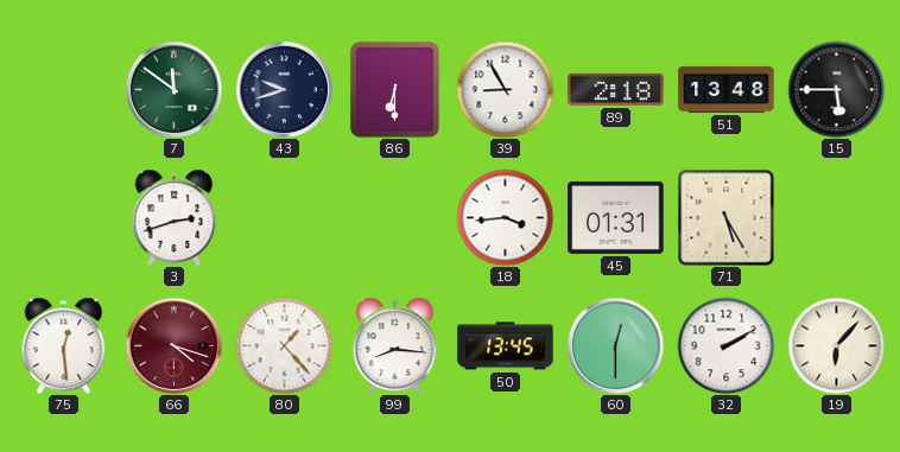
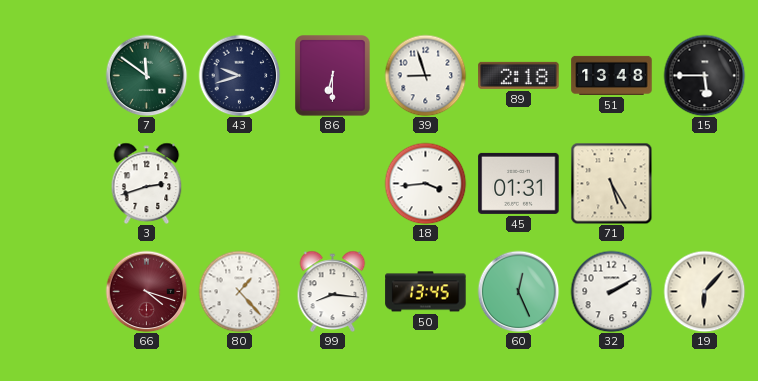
39: 8:55 -> 8:57 (425, 75)
75: 12:29 -> none (64, 345)
60: 12:30 -> 12:26 (518, 291)
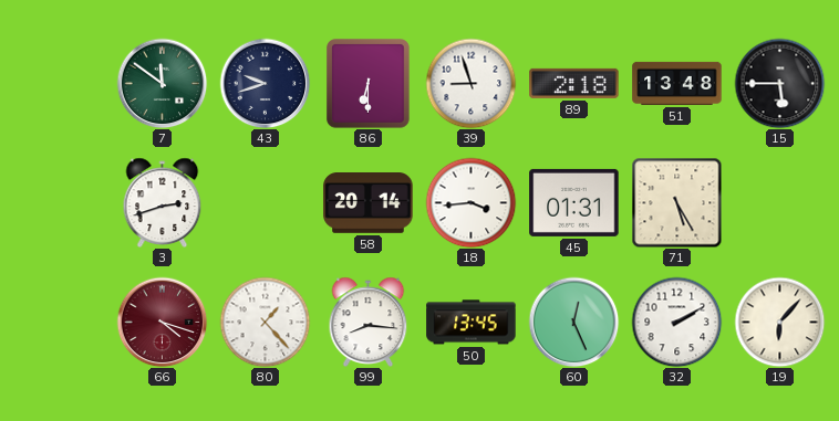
58: none -> 20:14 (369, 203)
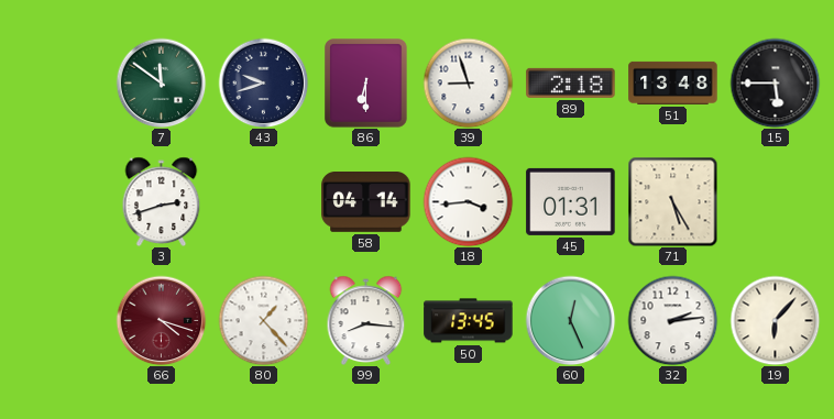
58: 20:14 -> 04:14 (366, 202)
32: 2:10 -> 2:14 (672, 320)
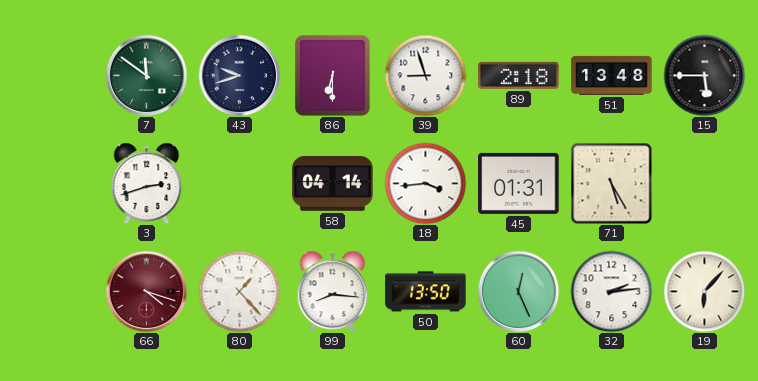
50: 13:45 -> 13:50 (426, 292)
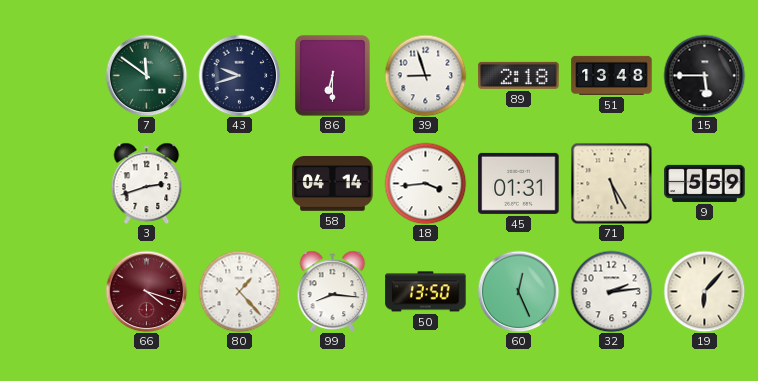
9: none -> 5:59 (705, 183)
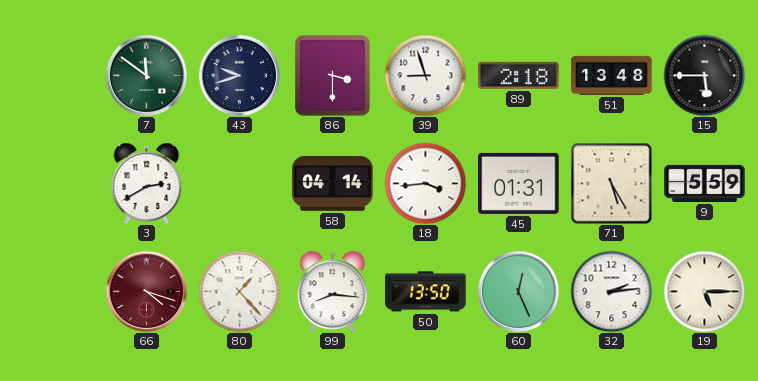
86: 6:30 -> 3:30 (333, 76)
3: 2:42 -> 2:40 (147, 183)
19: 6:07 -> 5:15 (704, 291)
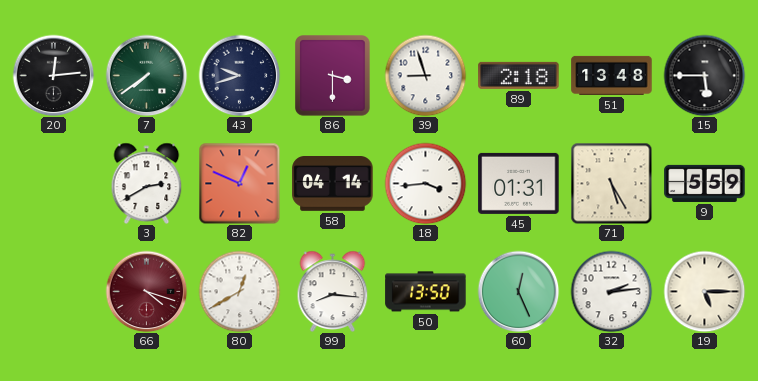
20: none -> 12:14 (53, 75)
7: 11:51 -> 7:39 (146, 75)
82: none -> 12:49 (239, 183)
80: 1:23 -> 12:40 (239, 291)
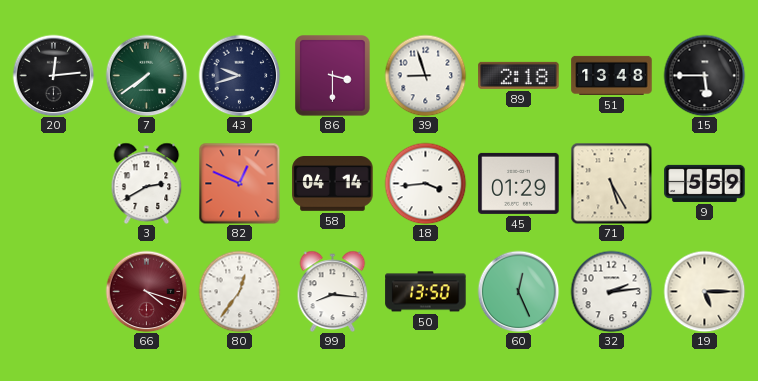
45: 01:31 -> 01:29 (519, 183)
80: 12:40 -> 12:36 (239, 291)
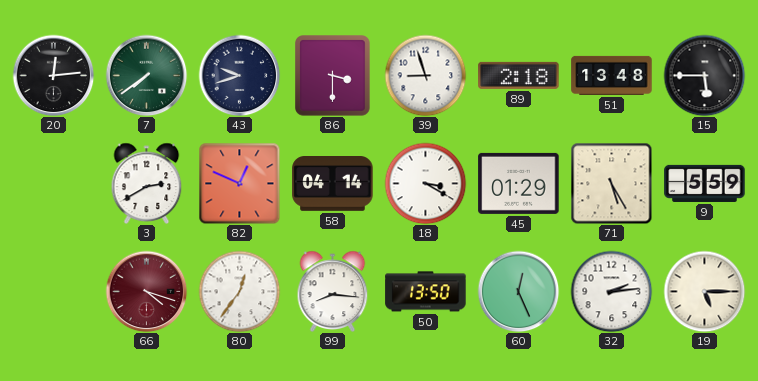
18: 3:44 -> 3:20 (425, 183)
